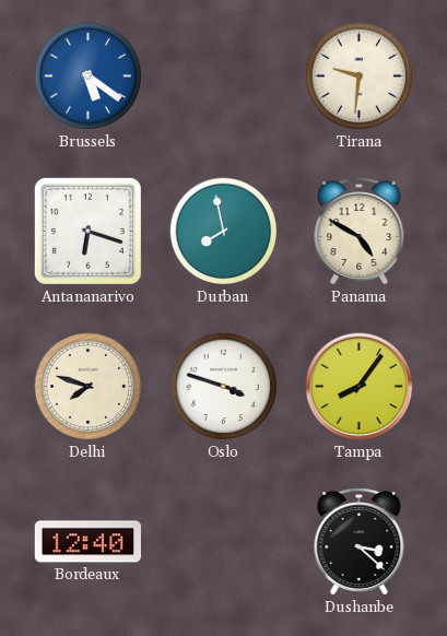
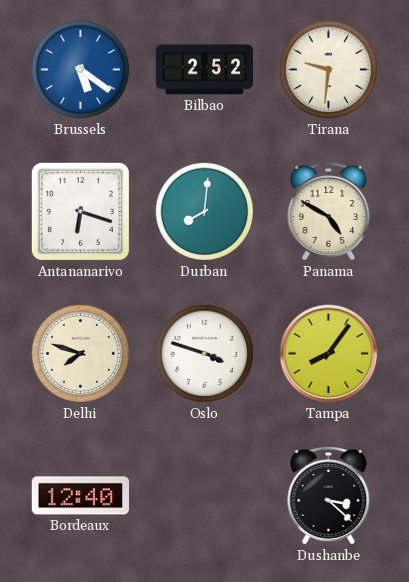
Bilbao: none -> 2:52 (205, 70)
Durban: 7:58 -> 8:01 (205, 212)
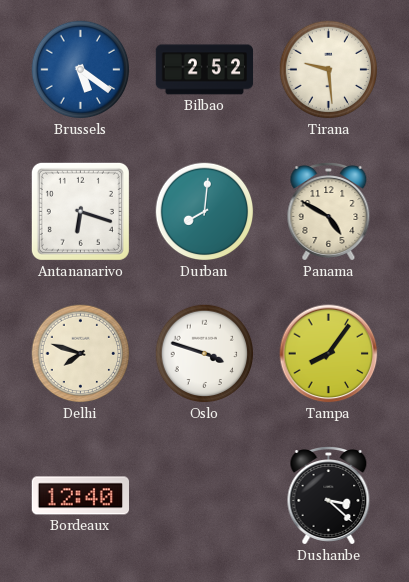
Tirana: 9:31 -> 9:29 (329, 70)
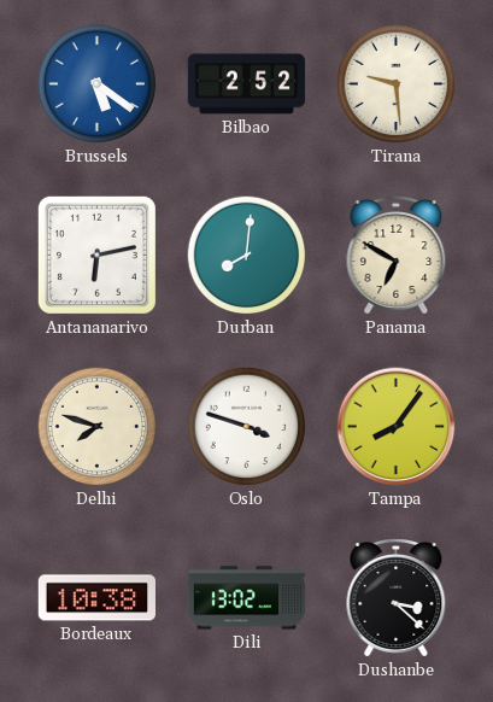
Antananarivo: 6:18 -> 6:13 (96, 255)
Panama: 4:50 -> 6:50 (397, 256)
Bordeaux: 12:40 -> 10:38 (98, 598)
Dili: none -> 13:02 (247, 598)
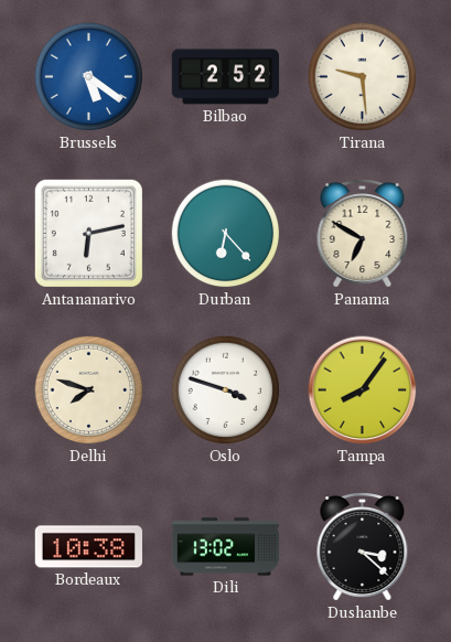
Durban: 8:01 -> 6:23 (226, 234)
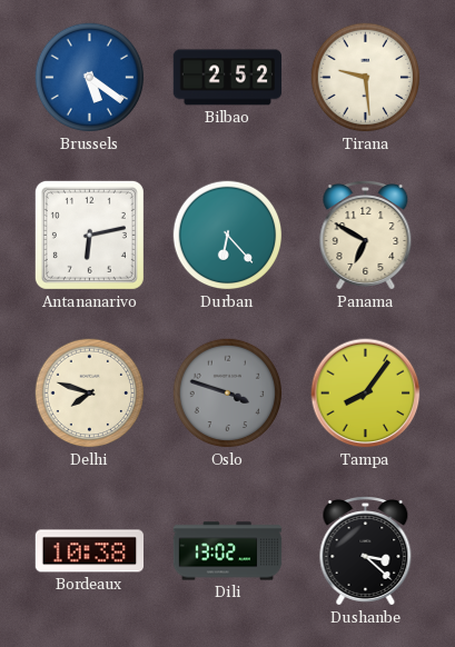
Oslo dial: white -> grey (228, 394)
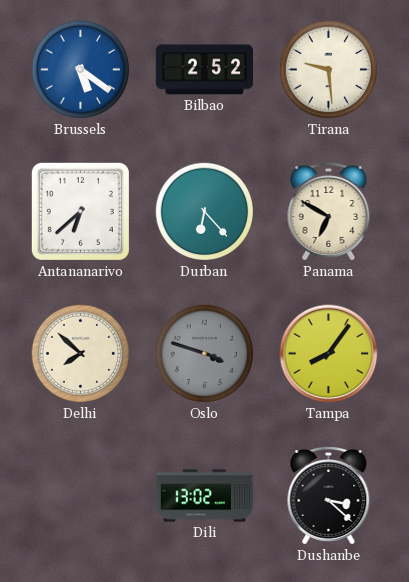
Antananarivo: 6:13 -> 6:38 (80, 211)
Delhi: 7:48 -> 7:52 (81, 354)
Bordeaux: 10:38 -> none (90, 551)
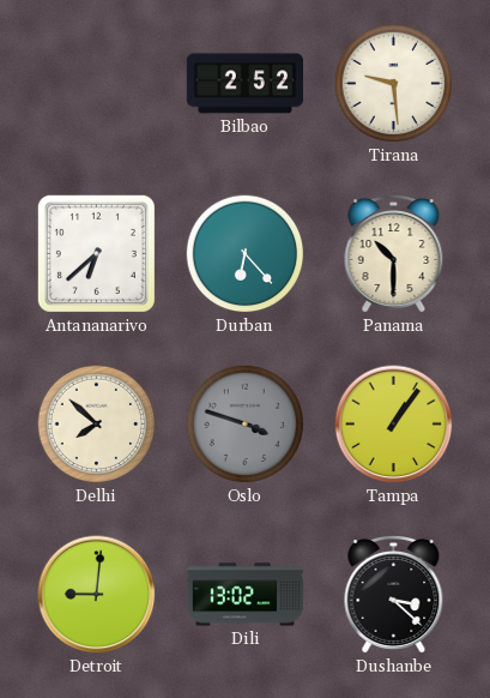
Brussels: 5:21 -> none (81, 70)
Panama: 6:50 -> 10:30 (394, 254)
Tampa: 8:06 -> 1:06 (394, 425)
Detroit: none -> 9:01 (97, 595)
